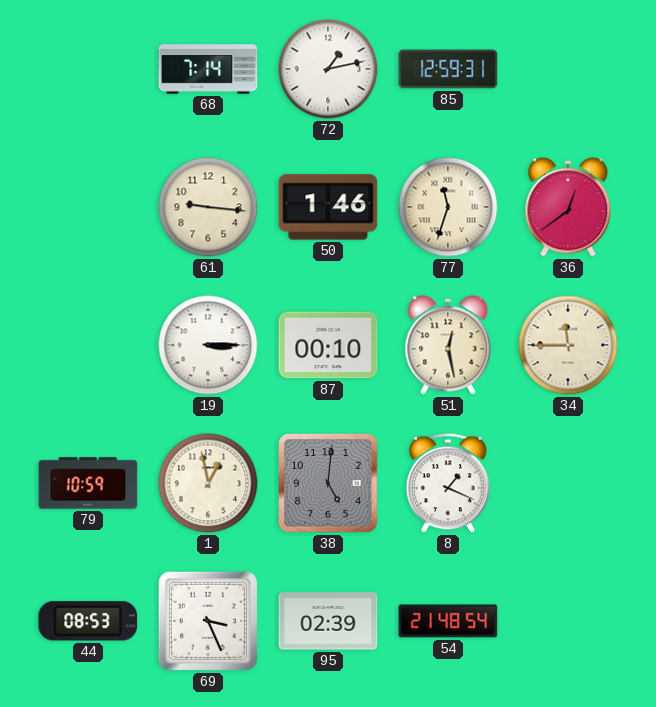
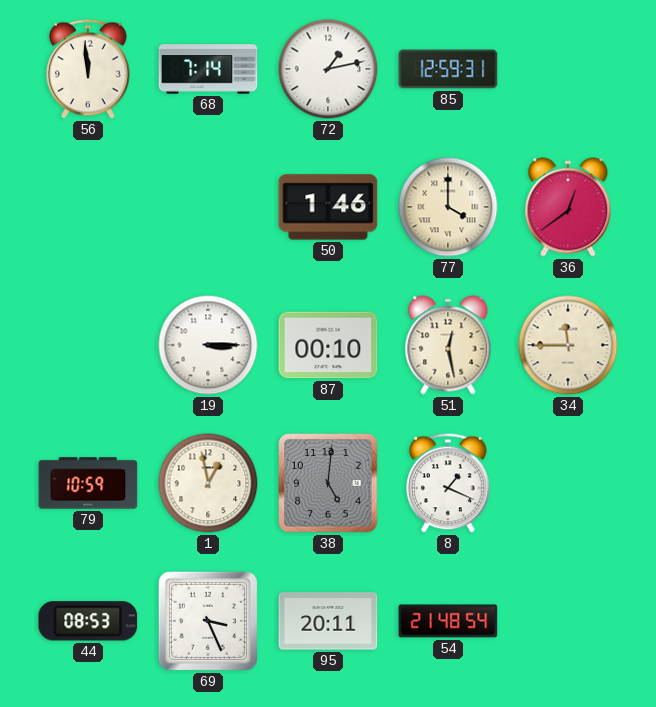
56: none -> 11:59 (88, 69)
61: 9:16 -> none (208, 207)
77: 11:33 -> 4:00 (448, 207)
95: 02:39 -> 20:11 (328, 621)
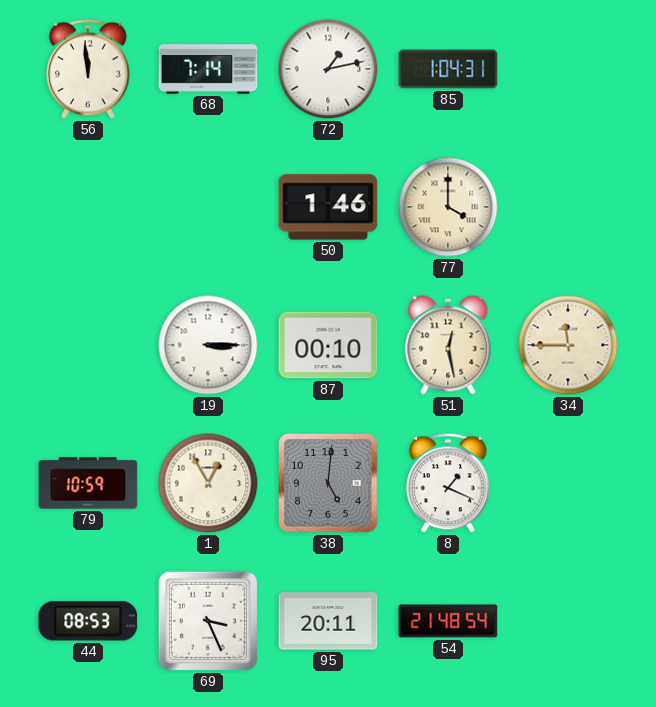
85: 12:59 -> 1:04 (448, 69)
36: 12:39 -> none (568, 207)
1: 12:58 -> 12:55 (208, 483)
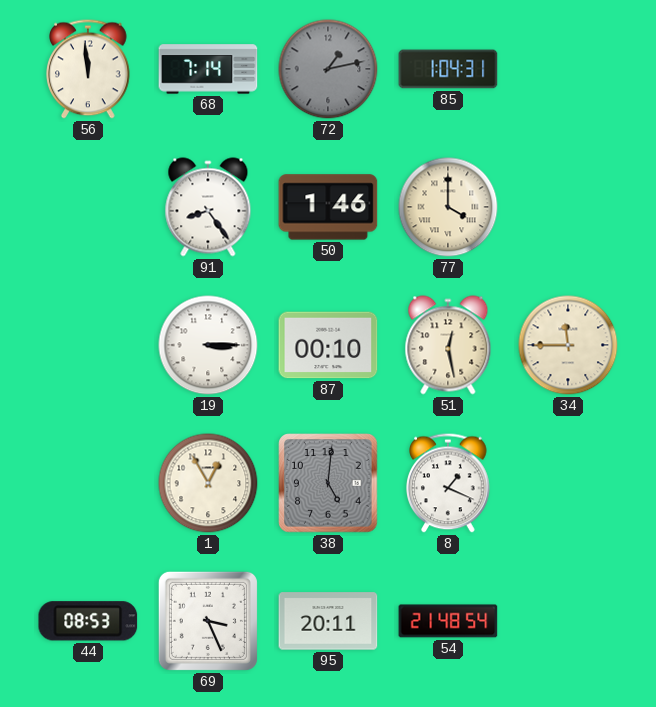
72 dial: white -> grey (328, 69)
91: none -> 8:24 (208, 207)
79: 10:59 -> none (88, 483)
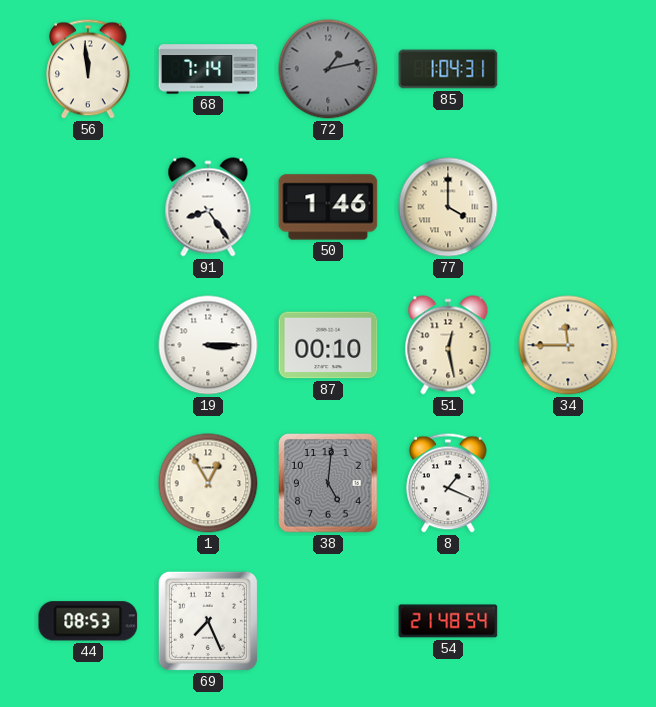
69: 3:26 -> 7:26 (208, 621)
95: 20:11 -> none (328, 621)
